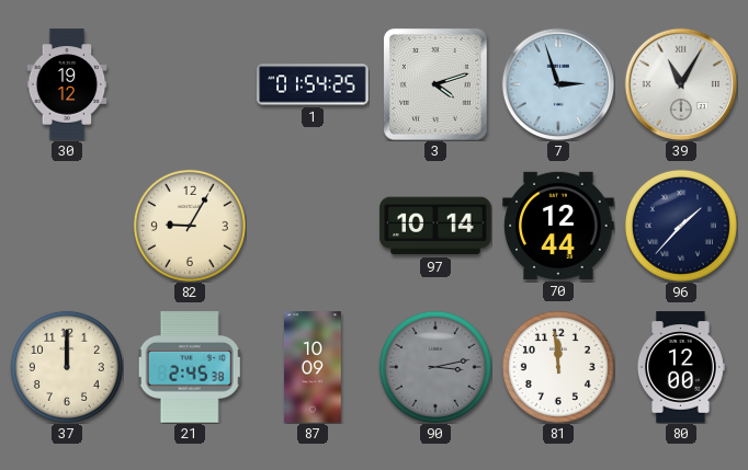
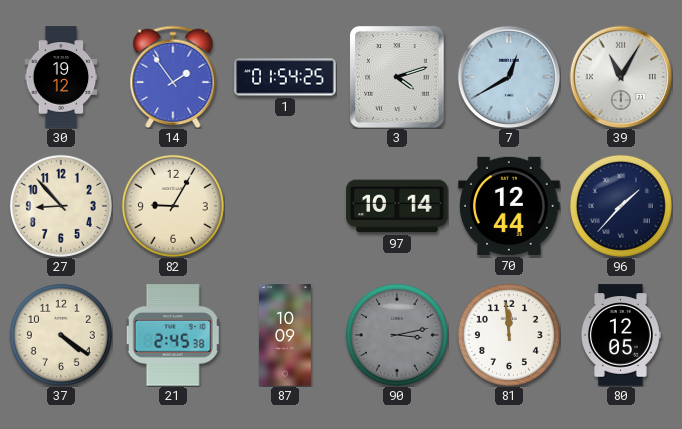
14: none -> 1:54 (173, 77)
7: 2:57 -> 12:40 (509, 77)
27: none -> 8:53 (61, 206)
37: 12:00 -> 4:21 (61, 335)
80: 12:00 -> 12:05 (621, 335)
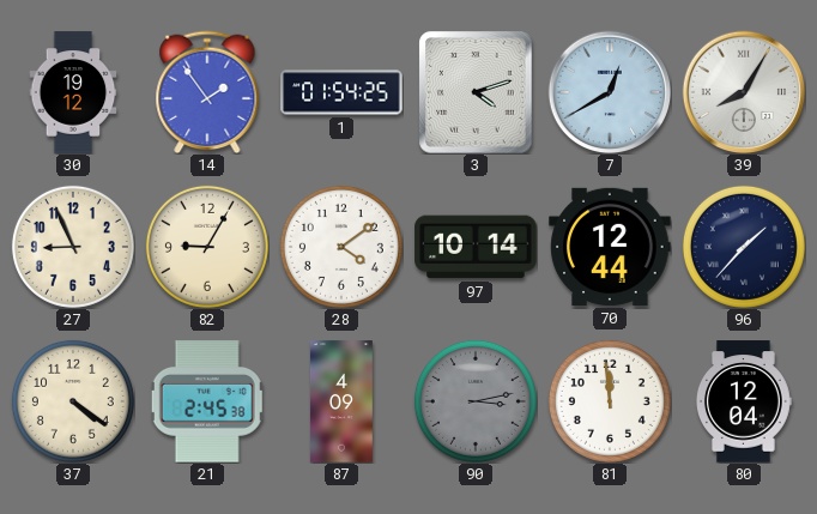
39: 11:05 -> 8:05 (744, 92)
27: 8:53 -> 8:56 (73, 247)
28: none -> 4:09 (341, 247)
87: 10:09 -> 4:09 (341, 401)
80: 12:05 -> 12:04 (744, 401)
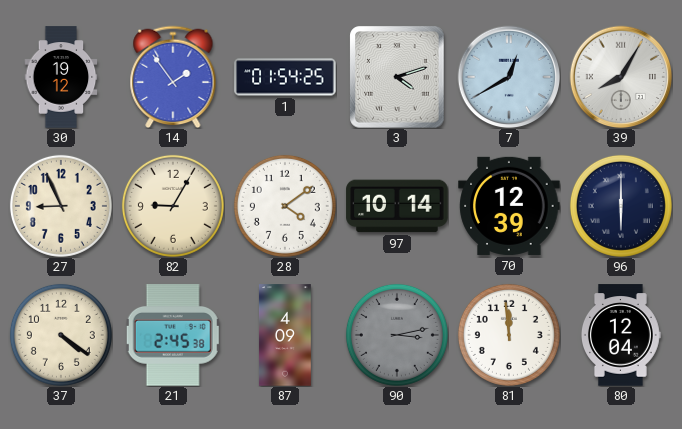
70: 12:44 -> 12:39 (509, 206)
96: 1:37 -> 6:00 (621, 206)
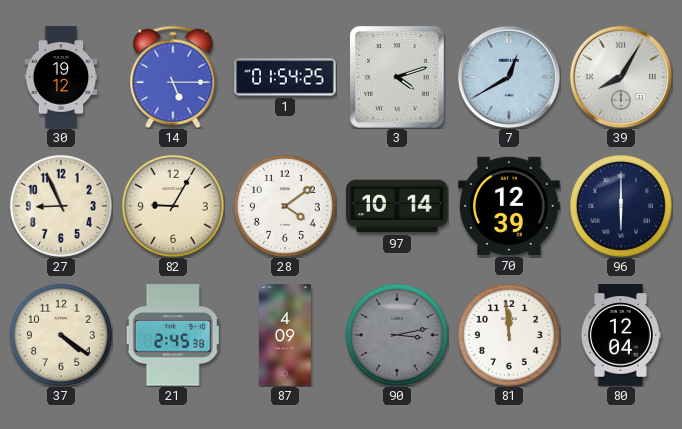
14: 1:54 -> 5:15 (173, 77)
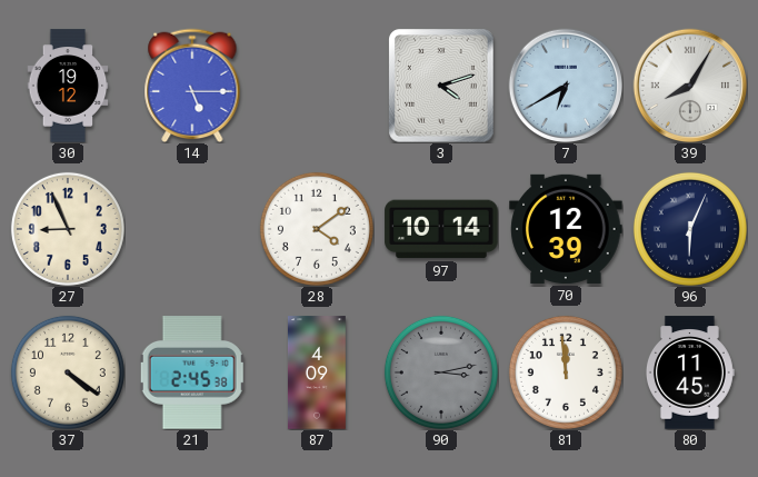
1: 01:54 -> none (285, 77)
7: 12:40 -> 6:40 (566, 86)
82: 9:05 -> none (173, 206)
96: 6:00 -> 6:04 (690, 229)
80: 12:04 -> 11:45 (690, 372)
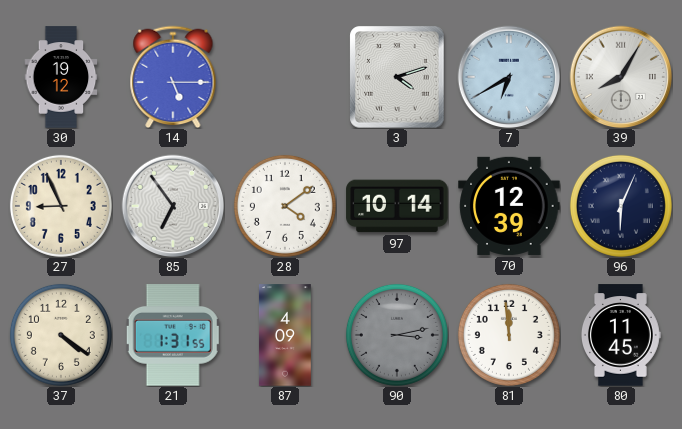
85: none -> 6:54 (173, 206)
21: 2:45 -> 1:31 (173, 335)
